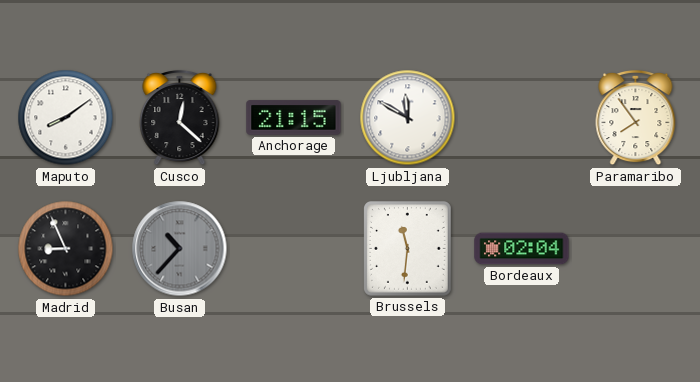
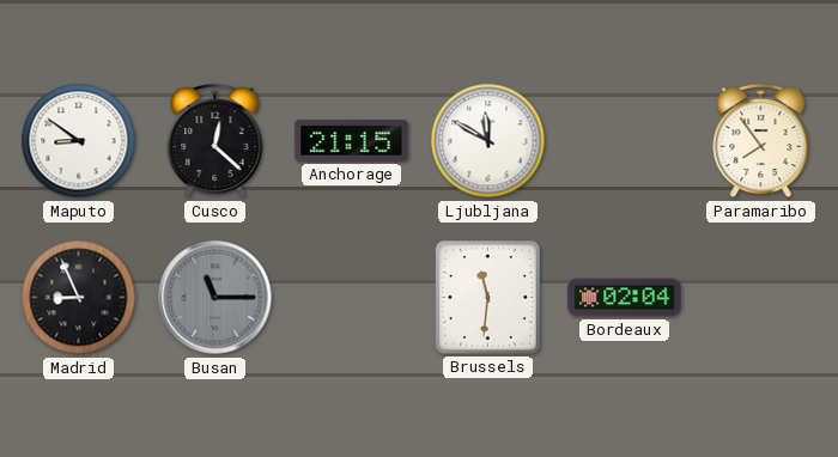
Maputo: 8:09 -> 8:51 (79, 141)
Busan: 10:37 -> 11:15 (215, 298)
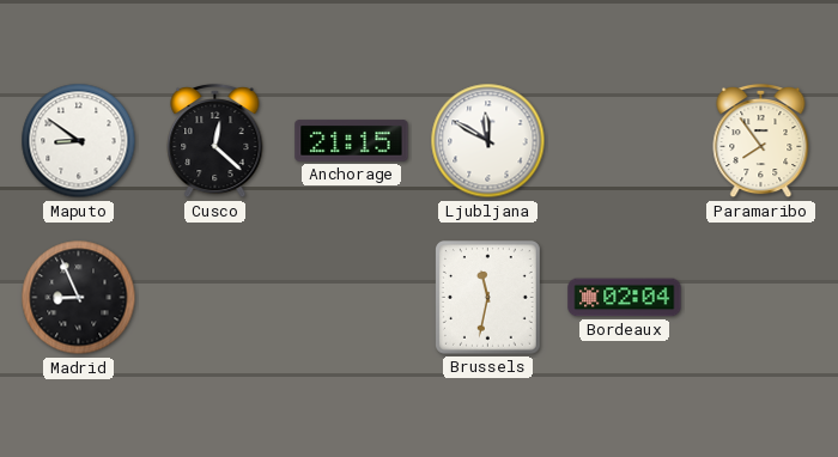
Busan: 11:15 -> none (215, 298)
Brussels: 11:31 -> 11:32 (488, 298)
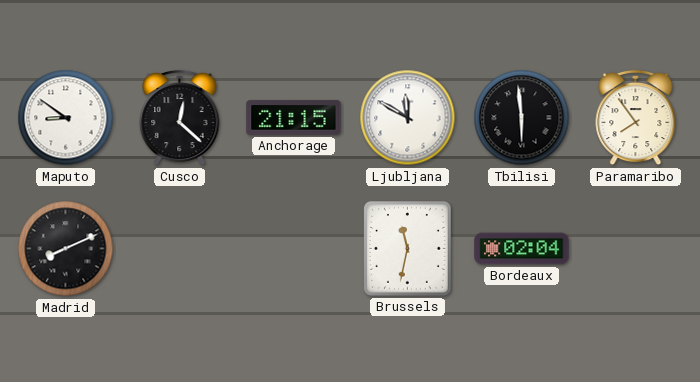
Tbilisi: none -> 5:59 (522, 118)
Madrid: 8:56 -> 8:11 (66, 249)
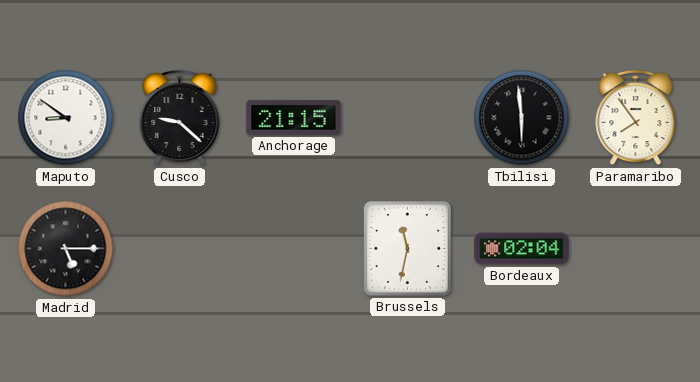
Cusco: 12:22 -> 9:22 (180, 118)
Ljubljana: 11:50 -> none (408, 118)
Madrid: 8:11 -> 5:15 (66, 249)
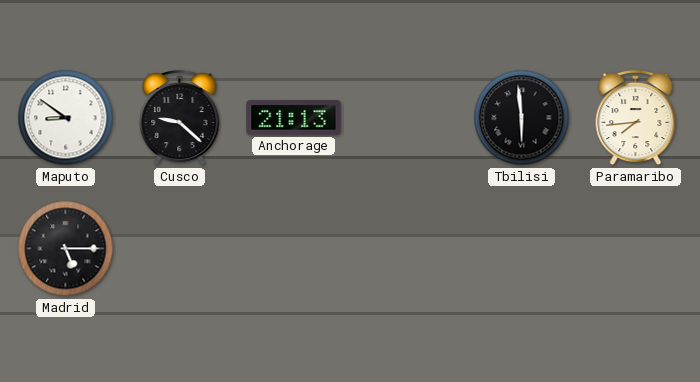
Anchorage: 21:15 -> 21:13 (294, 118)
Paramaribo: 7:54 -> 7:44 (636, 118)
Brussels: 11:32 -> none (408, 249)
Bordeaux: 02:04 -> none (522, 249)
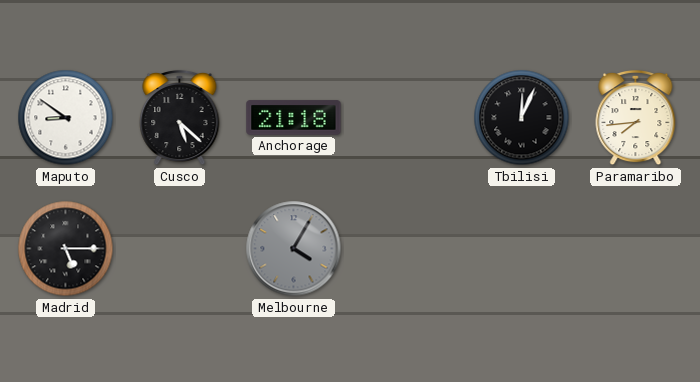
Cusco: 9:22 -> 5:22 (180, 118)
Anchorage: 21:13 -> 21:18 (294, 118)
Tbilisi: 5:59 -> 12:04 (522, 118)
Melbourne: none -> 4:05 (294, 249)
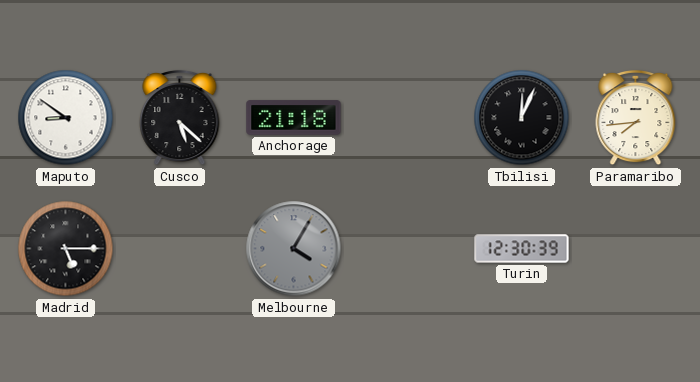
Turin: none -> 12:30 (522, 249)
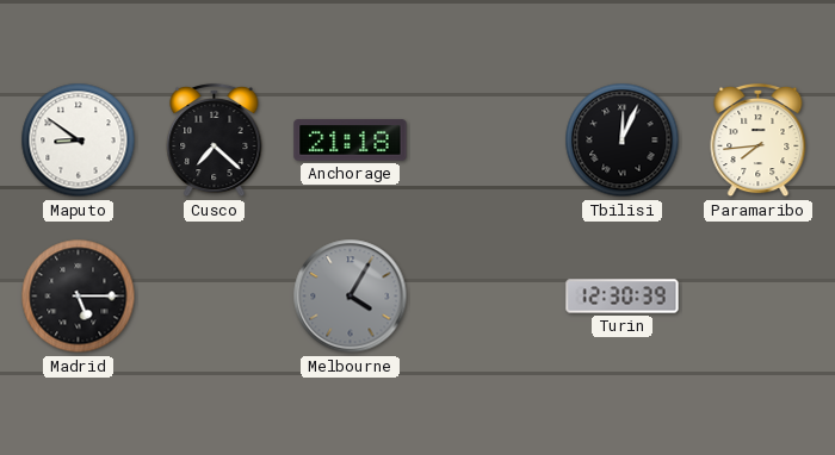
Cusco: 5:22 -> 7:22 (215, 141)
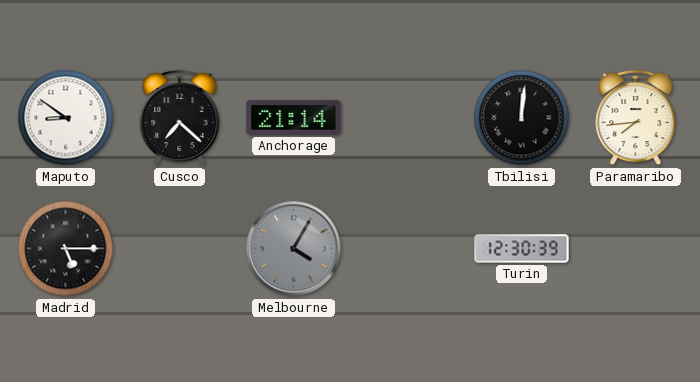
Anchorage: 21:18 -> 21:14 (294, 118)
Tbilisi: 12:04 -> 12:01 (522, 118)
